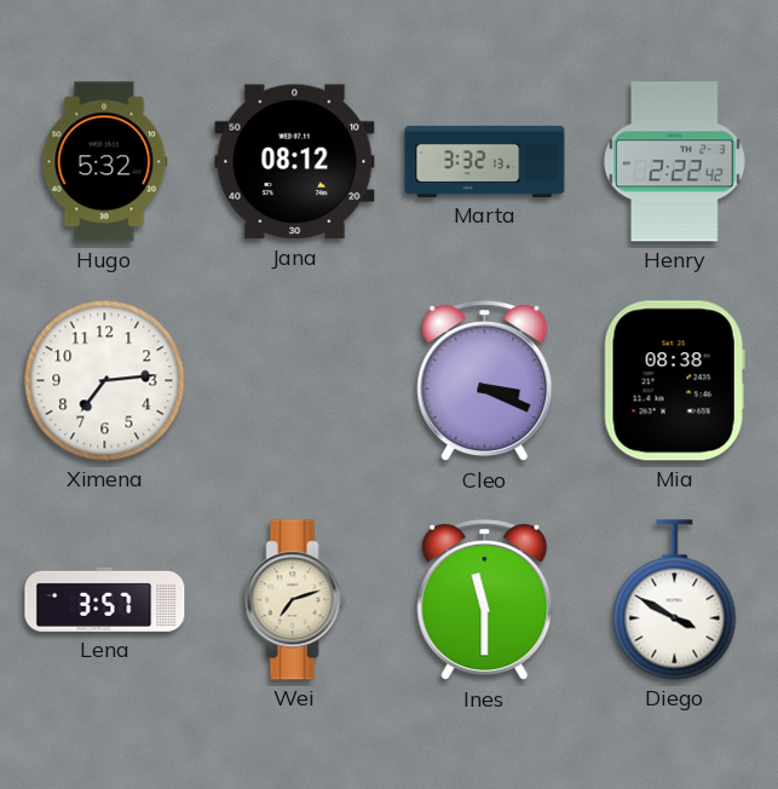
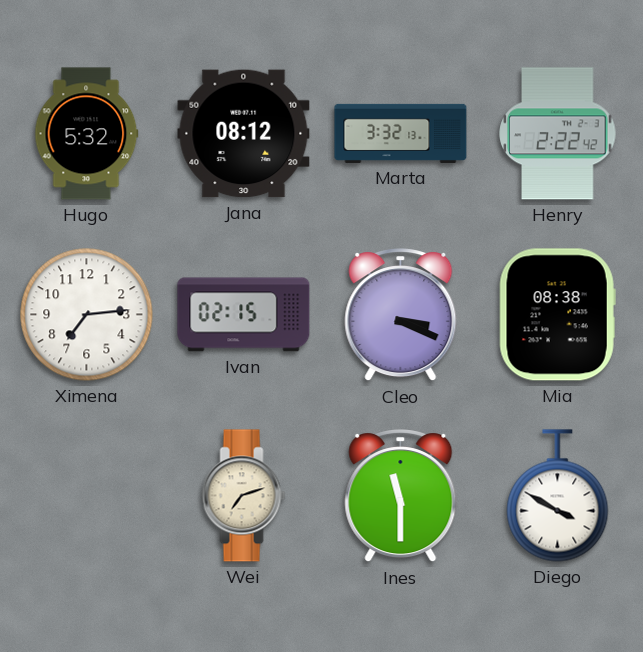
Ivan: none -> 02:15 (244, 315)
Lena: 3:57 -> none (105, 599)
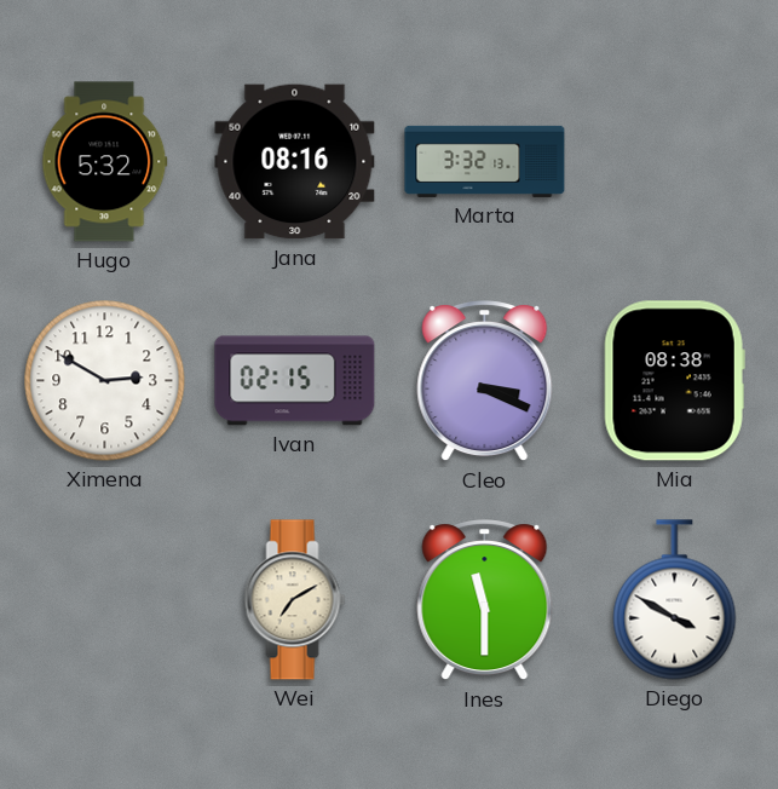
Jana: 08:12 -> 08:16 (295, 162)
Henry: 2:22 -> none (558, 134)
Ximena: 7:14 -> 2:50 (105, 381)
Wei: 7:12 -> 7:10 (295, 600)
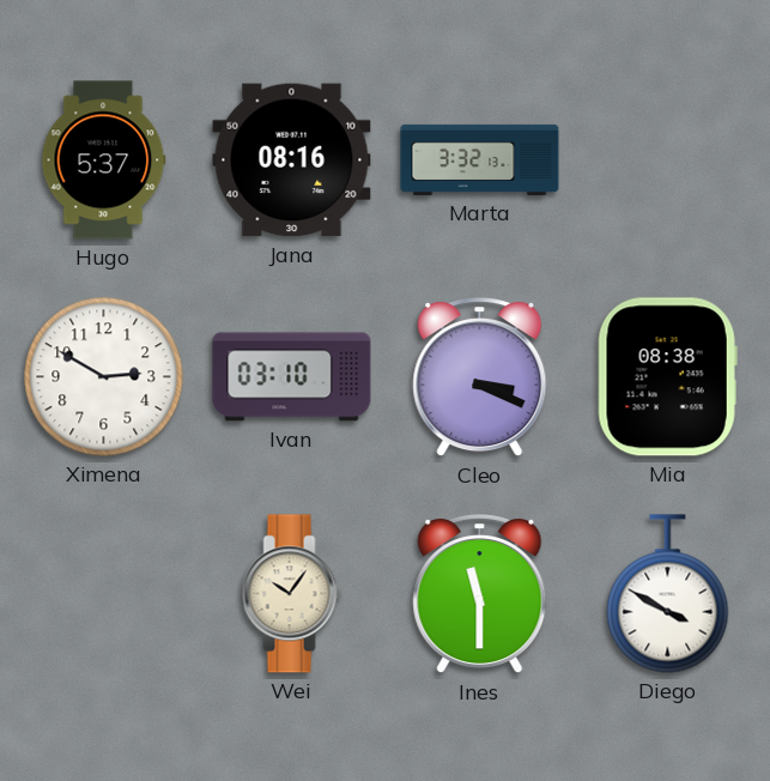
Hugo: 5:32 -> 5:37 (104, 161)
Ivan: 02:15 -> 03:10 (292, 377)
Wei: 7:10 -> 10:06 (292, 594)
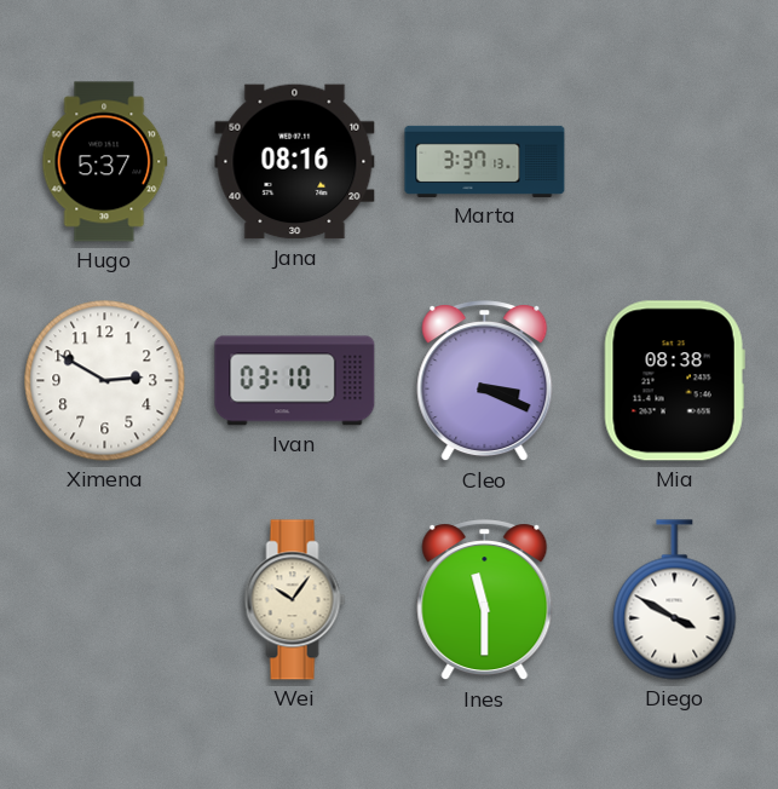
Marta: 3:32 -> 3:37 (485, 161)
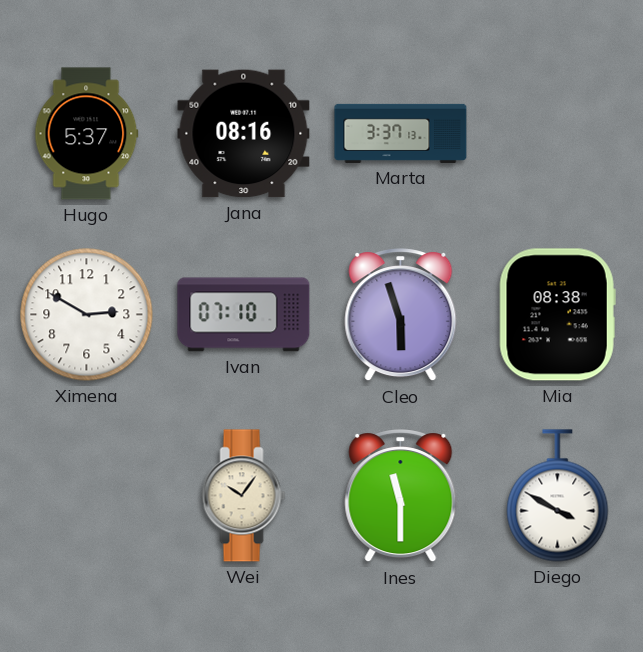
Ivan: 03:10 -> 07:10 (244, 315)
Cleo: 3:19 -> 5:57 (401, 315)
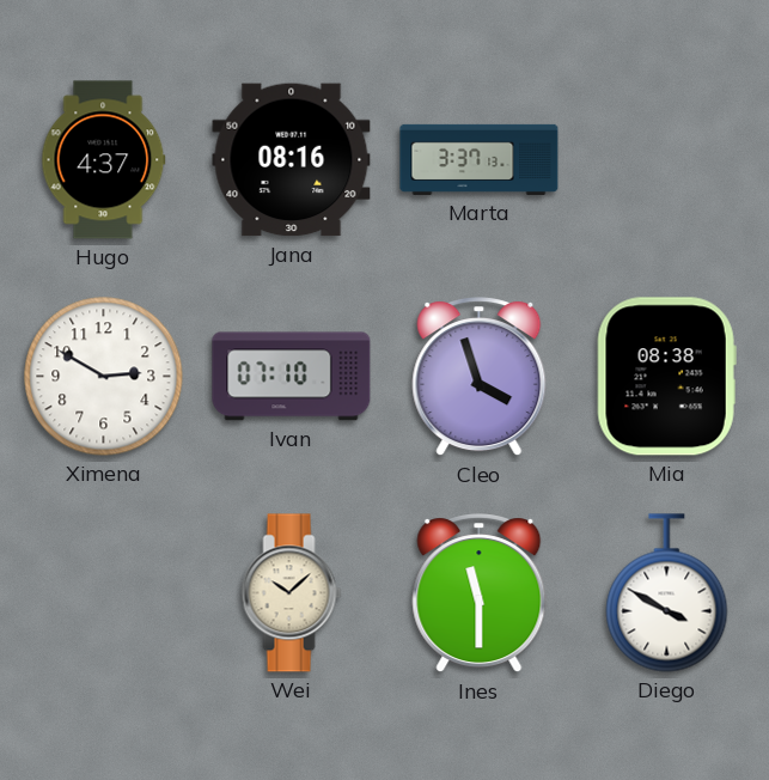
Hugo: 5:37 -> 4:37 (104, 160)
Cleo: 5:57 -> 3:57 (480, 377)
Wei: 10:06 -> 10:08 (292, 593)
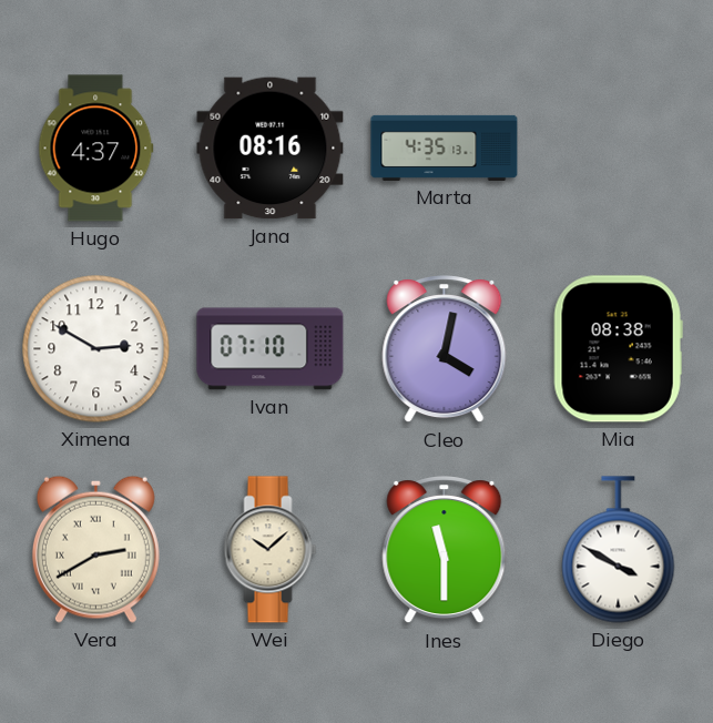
Marta: 3:37 -> 4:35 (445, 147)
Cleo: 3:57 -> 4:02 (445, 349)
Vera: none -> 2:40 (95, 549)
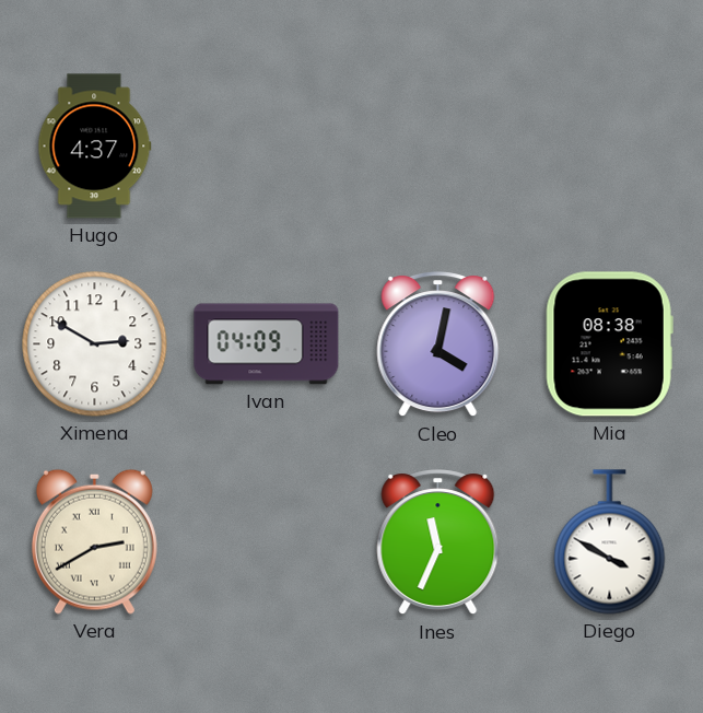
Jana: 08:16 -> none (271, 149)
Marta: 4:35 -> none (445, 147)
Ivan: 07:10 -> 04:09 (267, 344)
Wei: 10:08 -> none (271, 550)
Ines: 11:30 -> 11:34 (438, 542)
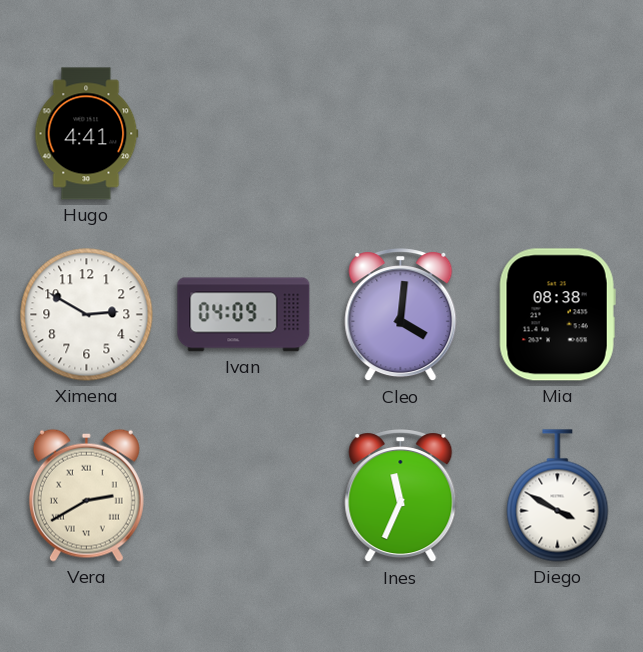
Hugo: 4:37 -> 4:41 (87, 134)
Cleo: 4:02 -> 4:01 (401, 315)
